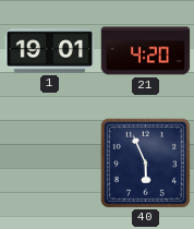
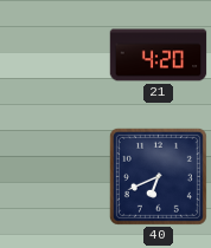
1: 19:01 -> none (50, 51)
40: 5:56 -> 6:41 (158, 176)
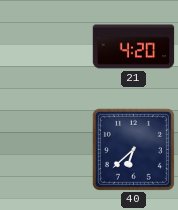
40: 6:41 -> 6:38 (133, 149)
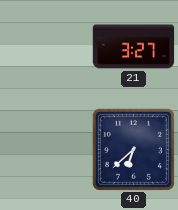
21: 4:20 -> 3:27 (134, 47)
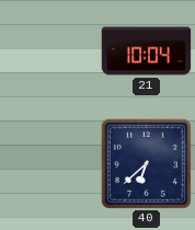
21: 3:27 -> 10:04 (147, 51)
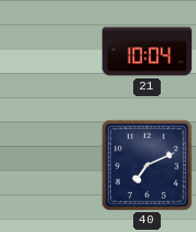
40: 6:38 -> 7:11 (146, 165)
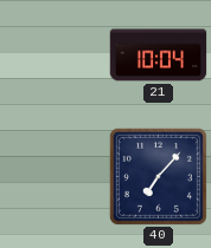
40: 7:11 -> 7:07 (158, 176)
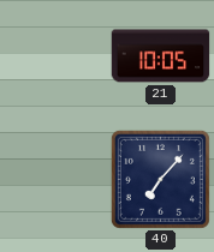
21: 10:04 -> 10:05 (161, 56)
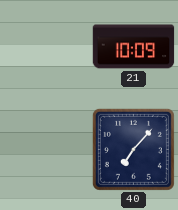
21: 10:05 -> 10:09 (134, 47)
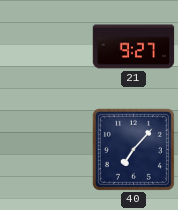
21: 10:09 -> 9:27 (134, 47)
